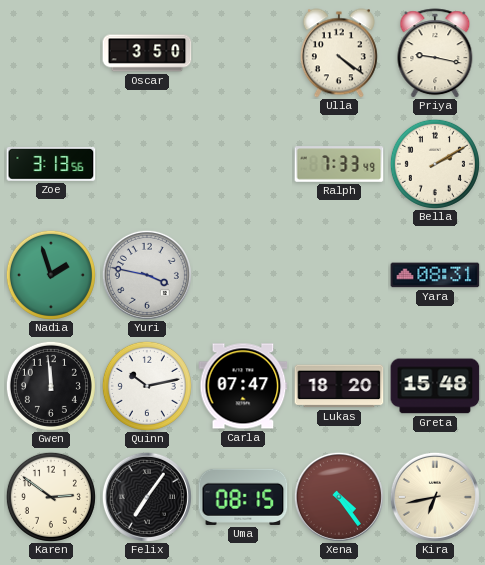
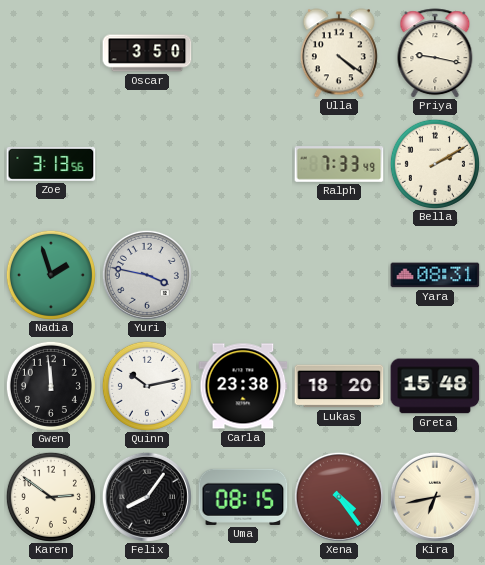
Carla: 07:47 -> 23:38 (243, 386)
Felix: 7:06 -> 8:06 (147, 497)
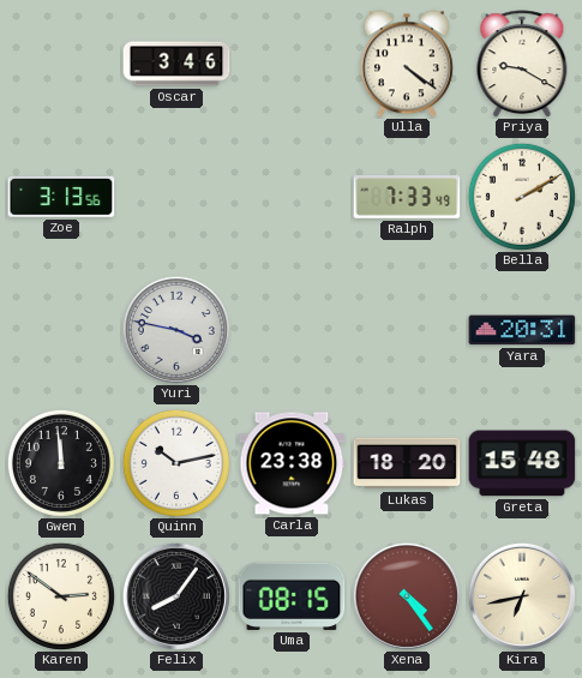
Oscar: 3:50 -> 3:46 (176, 64)
Priya: 9:17 -> 9:20 (522, 64)
Nadia: 1:57 -> none (51, 275)
Yara: 08:31 -> 20:31 (522, 330)
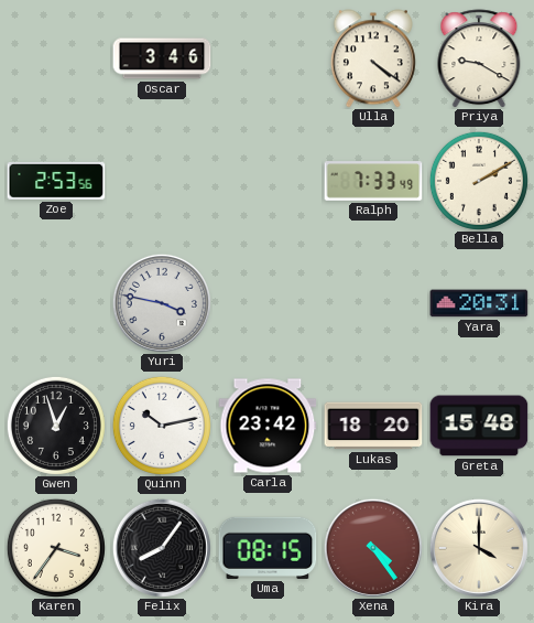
Zoe: 3:13 -> 2:53 (56, 182)
Gwen: 11:59 -> 12:57 (56, 426)
Carla: 23:38 -> 23:42 (268, 426)
Karen: 2:51 -> 3:36 (56, 548)
Kira: 6:43 -> 4:00 (479, 548)
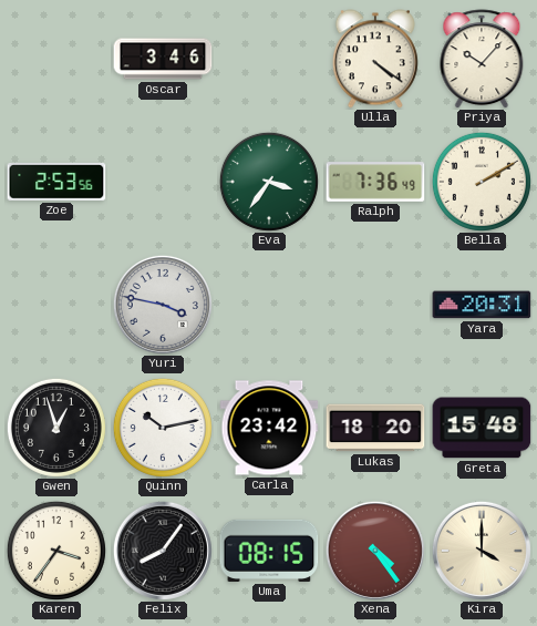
Priya: 9:20 -> 10:07 (482, 59)
Eva: none -> 3:36 (269, 182)
Ralph: 7:33 -> 7:36 (375, 182)
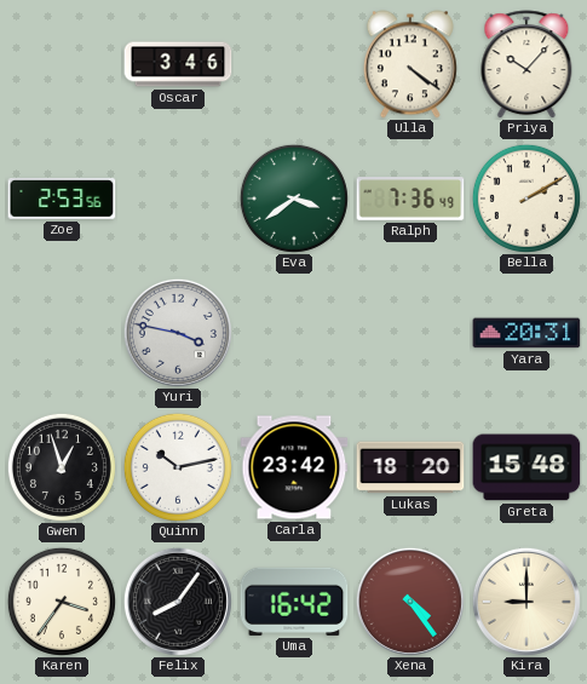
Eva: 3:36 -> 3:39 (294, 199)
Uma: 08:15 -> 16:42 (294, 602)
Kira: 4:00 -> 9:00 (526, 602)
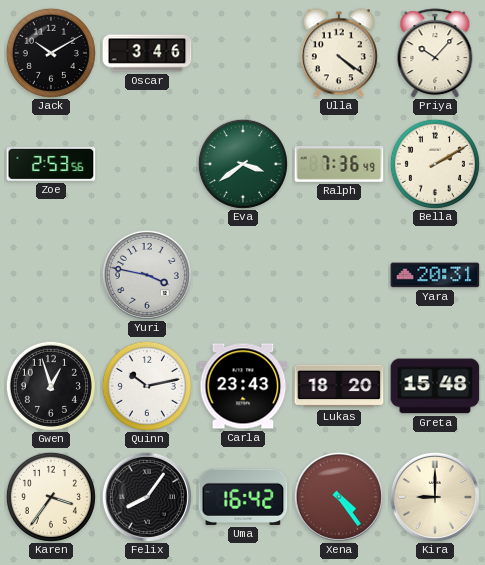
Jack: none -> 10:10 (51, 53)
Carla: 23:42 -> 23:43 (243, 386)
